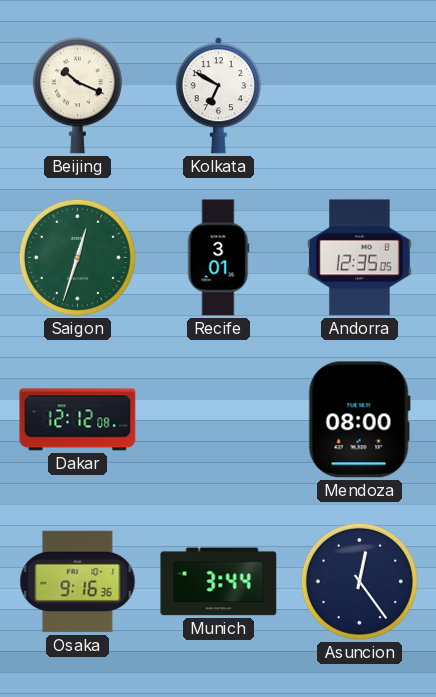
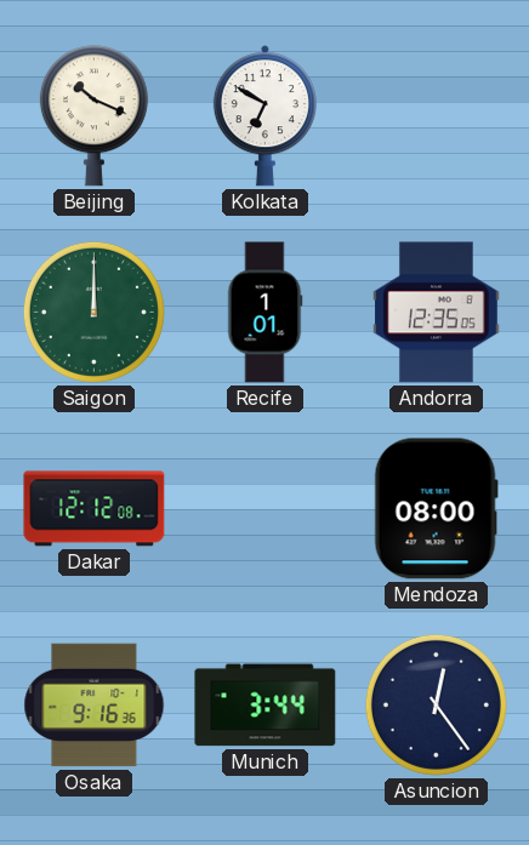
Saigon: 12:33 -> 12:00 (93, 312)
Recife: 3:01 -> 1:01 (264, 313)
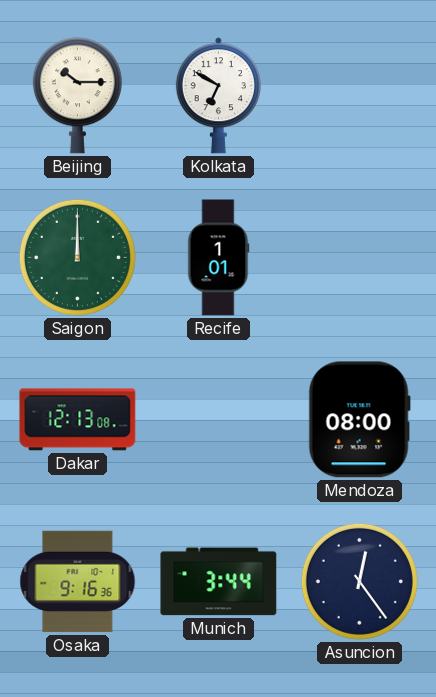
Beijing: 10:19 -> 10:15 (77, 96)
Andorra: 12:35 -> none (437, 313)
Dakar: 12:12 -> 12:13 (78, 420)
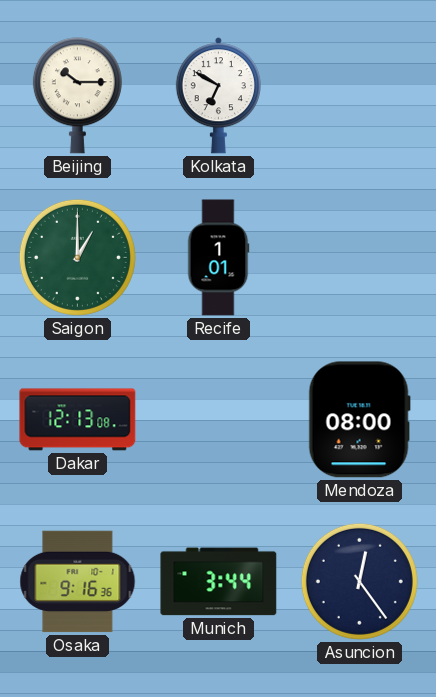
Saigon: 12:00 -> 1:00 (77, 257)
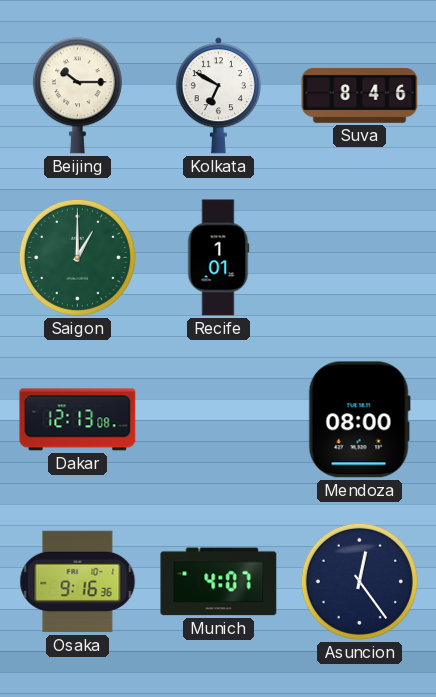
Suva: none -> 8:46 (360, 95)
Munich: 3:44 -> 4:07 (219, 582)
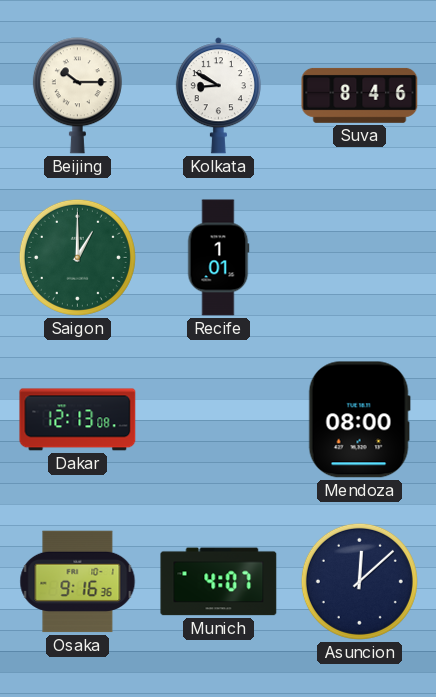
Kolkata: 6:50 -> 8:50 (218, 96)
Asuncion: 12:24 -> 12:08 (359, 581)
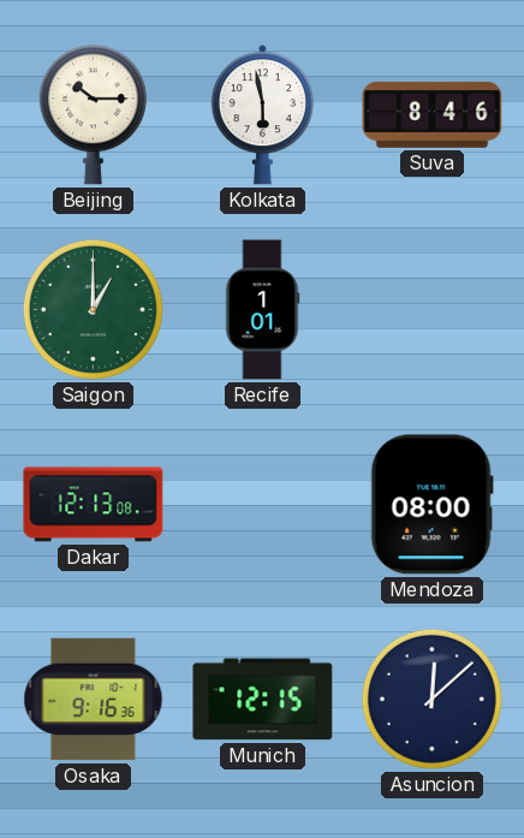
Kolkata: 8:50 -> 5:58 (262, 115)
Munich: 4:07 -> 12:15 (263, 700)
